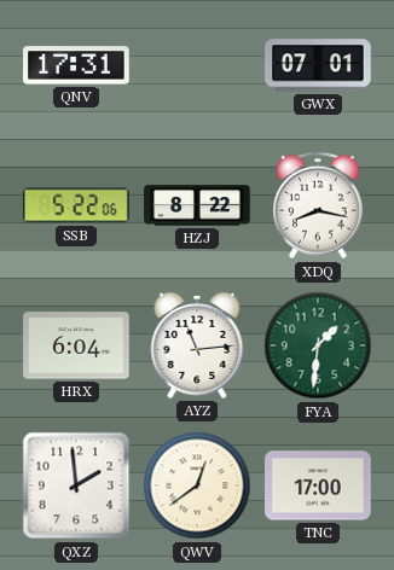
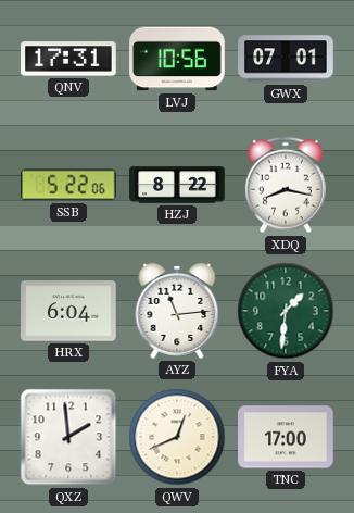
LVJ: none -> 10:56 (177, 59)
QWV: 12:39 -> 12:41 (177, 437)
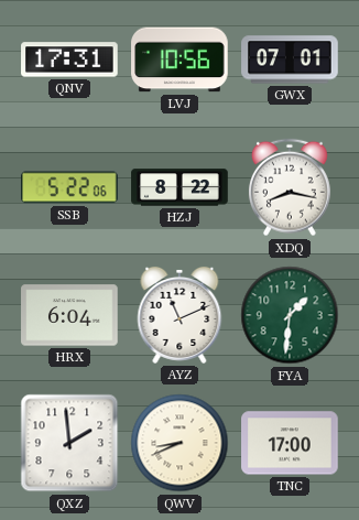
AYZ: 11:14 -> 11:11 (179, 315)
QWV: 12:41 -> 8:41 (179, 443)
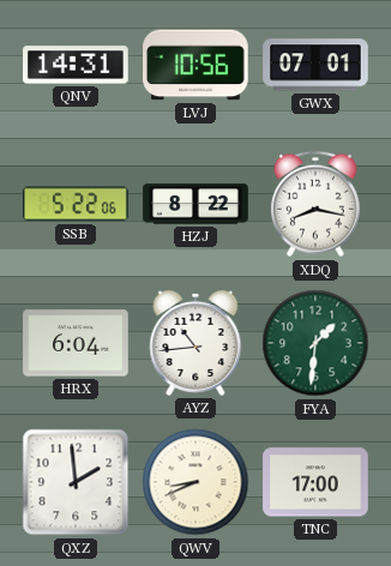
QNV: 17:31 -> 14:31 (76, 65)
AYZ: 11:11 -> 10:44 (195, 343)
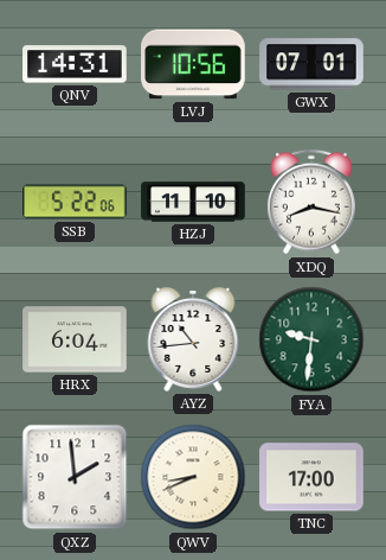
HZJ: 8:22 -> 11:10 (193, 202)
FYA: 1:31 -> 9:31 (311, 339)
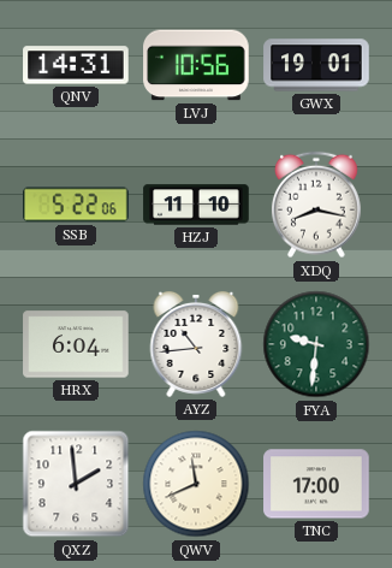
GWX: 07:01 -> 19:01 (316, 65)
QWV: 8:41 -> 11:41 (196, 484)
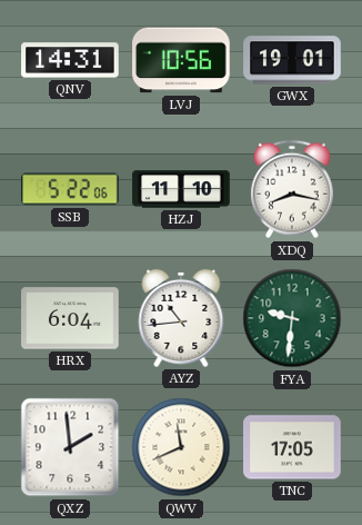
TNC: 17:00 -> 17:05 (292, 447)
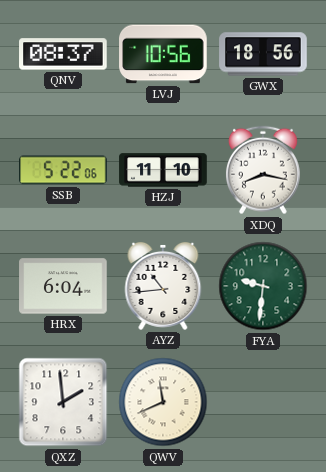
QNV: 14:31 -> 08:37 (63, 54)
GWX: 19:01 -> 18:56 (263, 54)
TNC: 17:05 -> none (292, 447)
